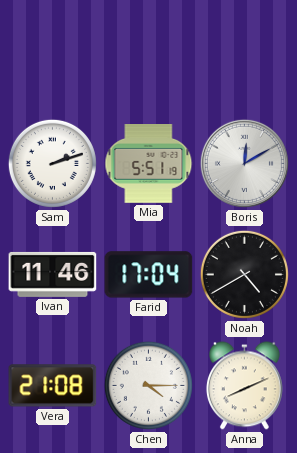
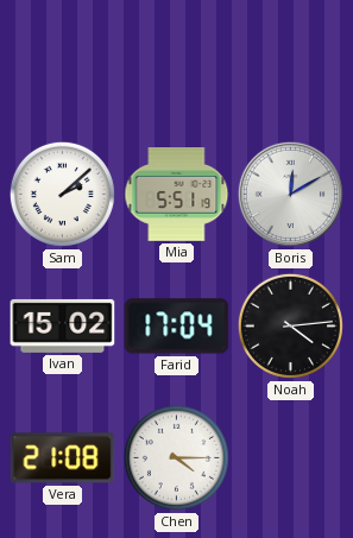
Sam: 2:12 -> 2:08 (62, 194)
Ivan: 11:46 -> 15:02 (63, 325)
Noah: 4:40 -> 4:14 (290, 325)
Anna: 8:11 -> none (244, 386)
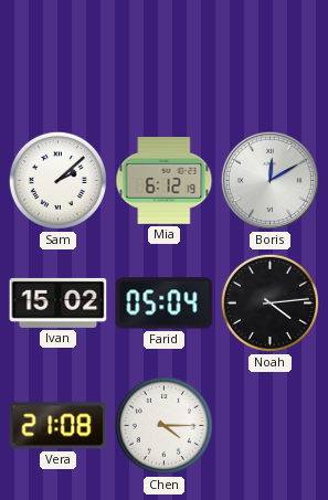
Mia: 5:51 -> 6:12 (165, 181)
Farid: 17:04 -> 05:04 (165, 304)
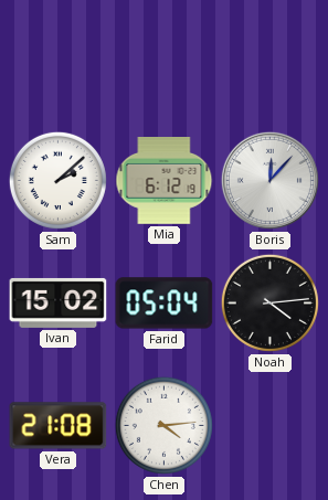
Boris: 12:10 -> 12:07 (269, 180)
Chen: 4:15 -> 4:14 (163, 425)
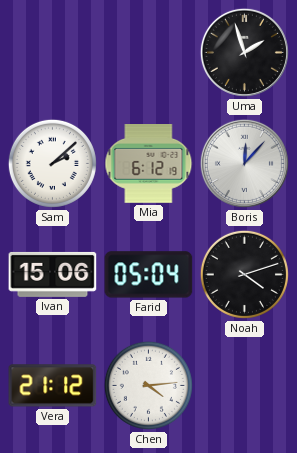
Uma: none -> 1:57 (244, 52)
Ivan: 15:02 -> 15:06 (53, 274)
Noah: 4:14 -> 4:12 (244, 274)
Vera: 21:08 -> 21:12 (53, 386)
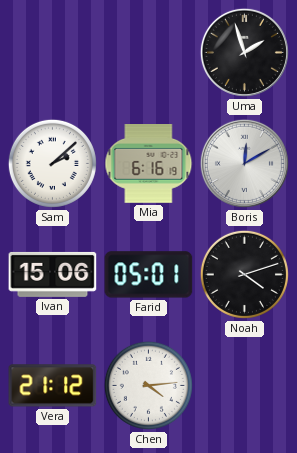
Mia: 6:12 -> 6:16 (149, 164)
Boris: 12:07 -> 12:10 (244, 163)
Farid: 05:04 -> 05:01 (149, 275)
